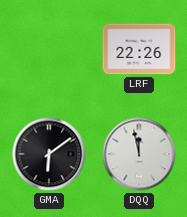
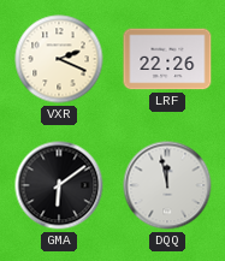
VXR: none -> 2:19 (59, 59)
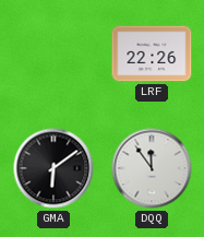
VXR: 2:19 -> none (59, 59)
DQQ: 11:58 -> 11:54 (152, 168)
